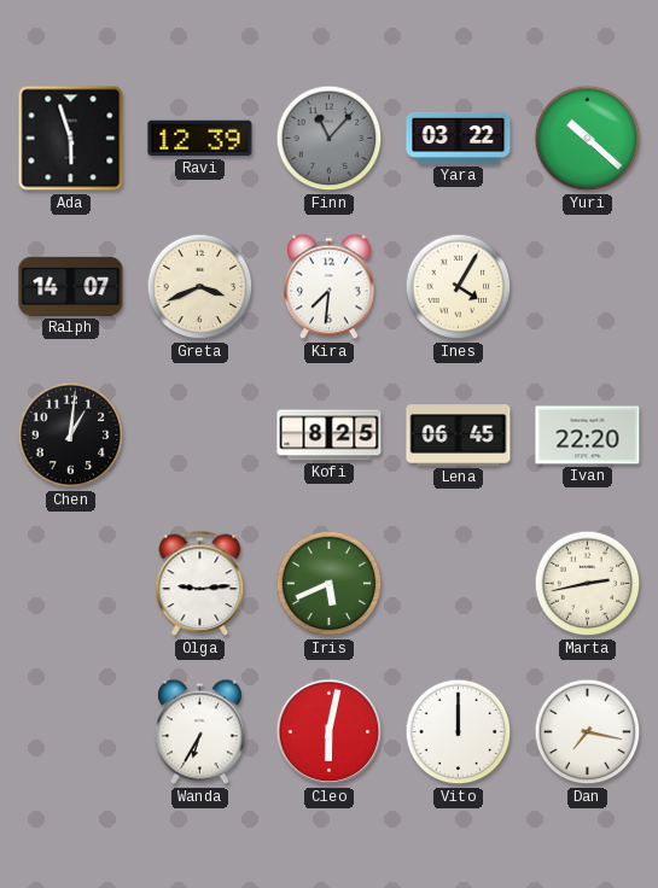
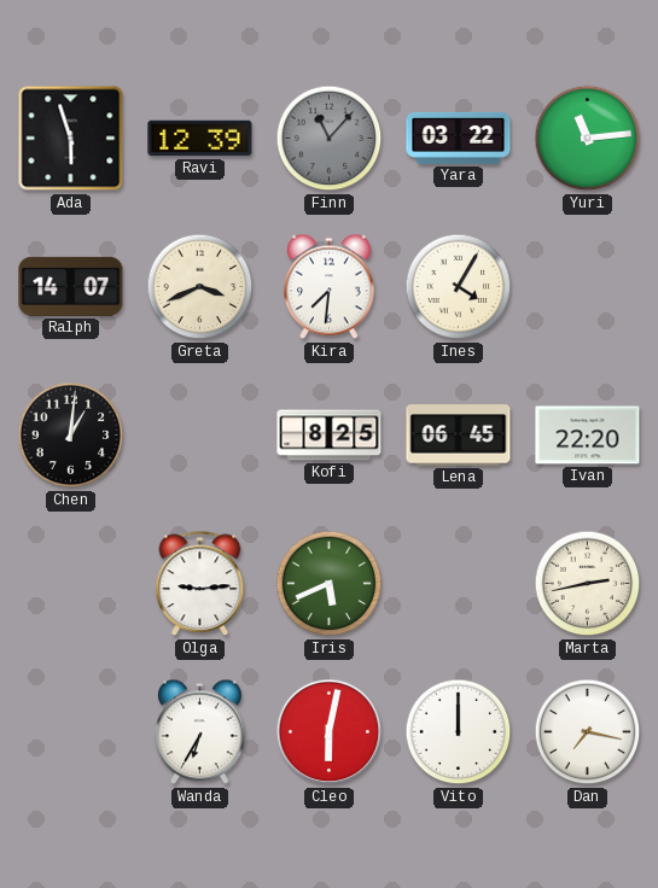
Yuri: 10:22 -> 11:14 (588, 139)
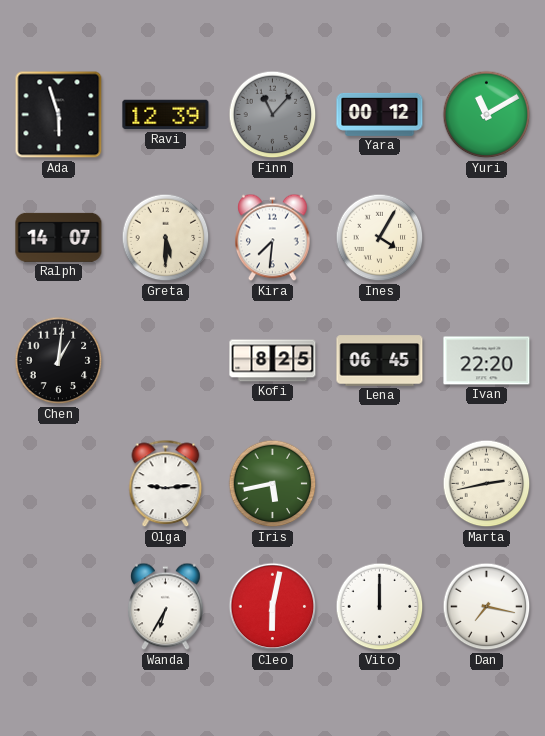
Yara: 03:22 -> 00:12 (380, 114)
Yuri: 11:14 -> 11:10 (487, 115)
Greta: 3:41 -> 5:30 (166, 238)
Iris: 5:41 -> 5:43 (273, 484)
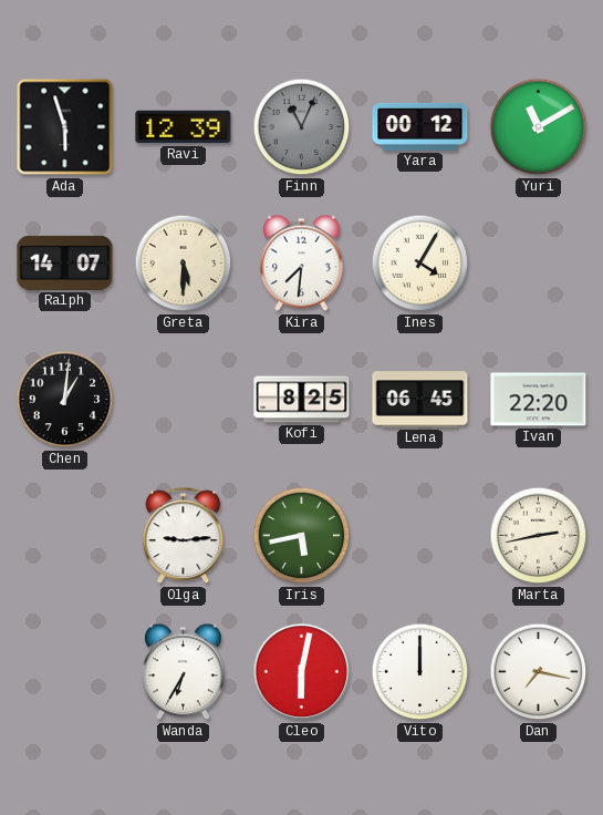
Finn: 11:07 -> 11:04 (302, 127)
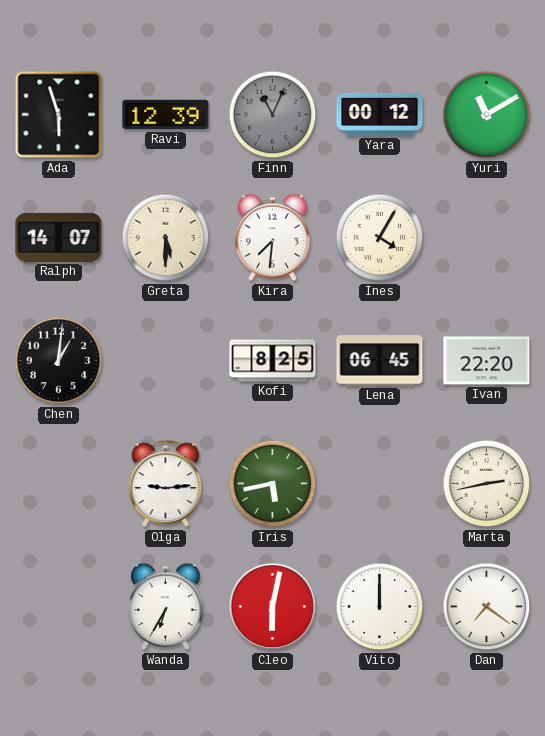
Dan: 7:17 -> 7:21 (487, 607)
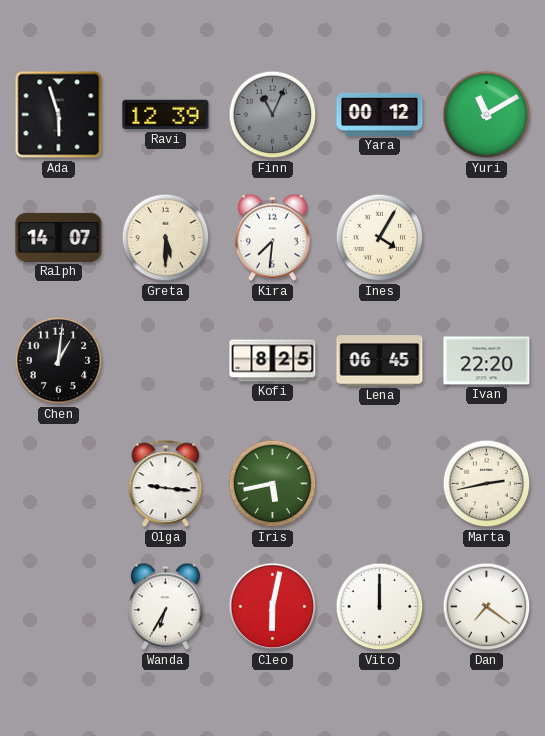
Olga: 9:14 -> 9:16 (166, 484)
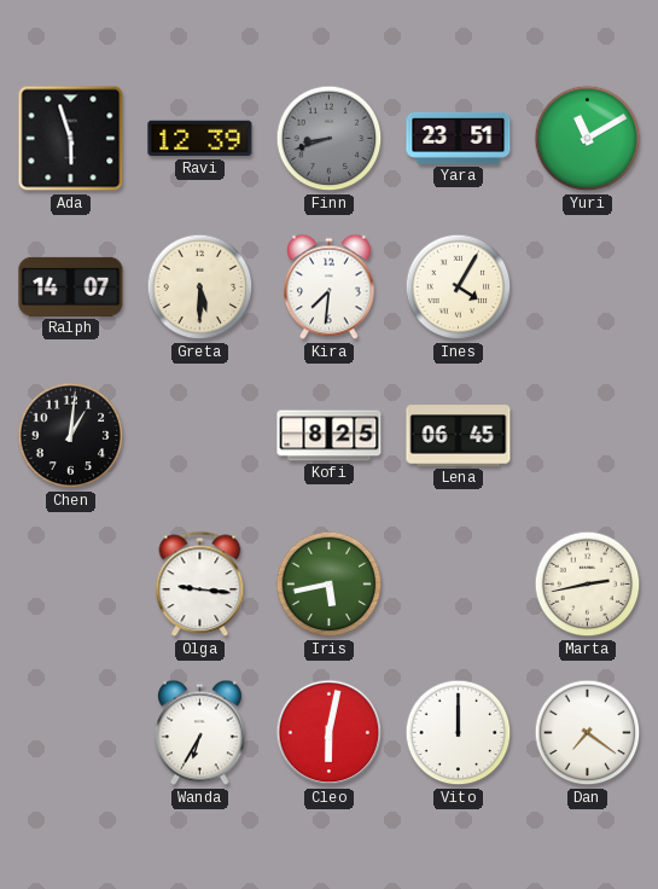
Finn: 11:04 -> 8:42 (330, 139)
Yara: 00:12 -> 23:51 (459, 138)
Ivan: 22:20 -> none (487, 361)
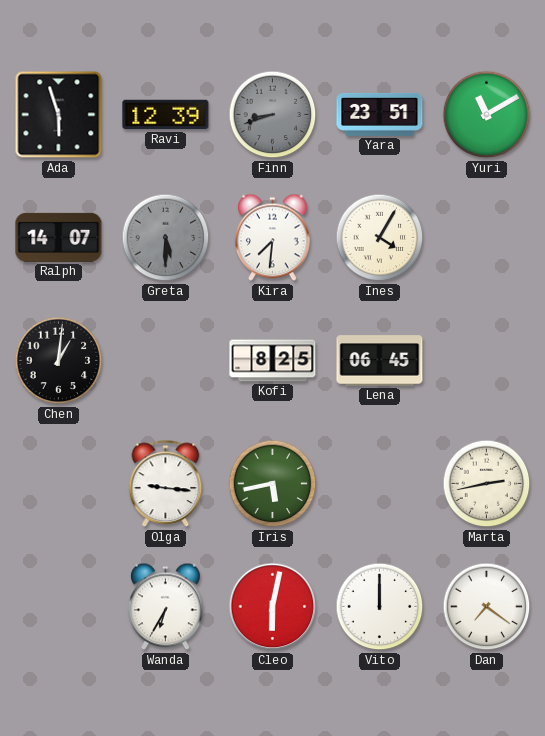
Greta dial: cream -> grey (166, 238)
